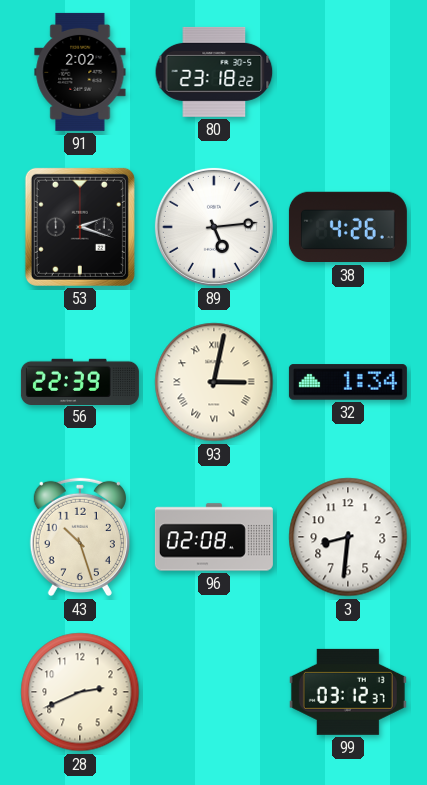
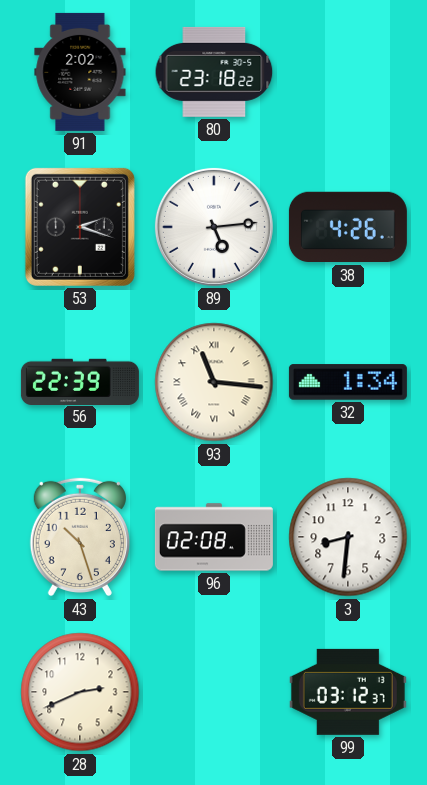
93: 3:02 -> 11:16 (214, 382)
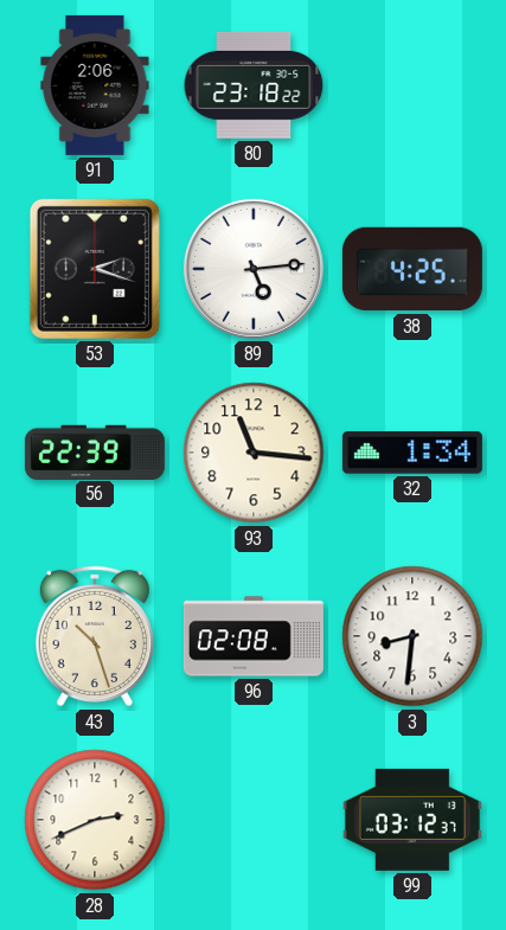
91: 2:02 -> 2:06 (95, 85)
38: 4:26 -> 4:25 (412, 269)
93 numerals: Roman -> Arabic (254, 453)
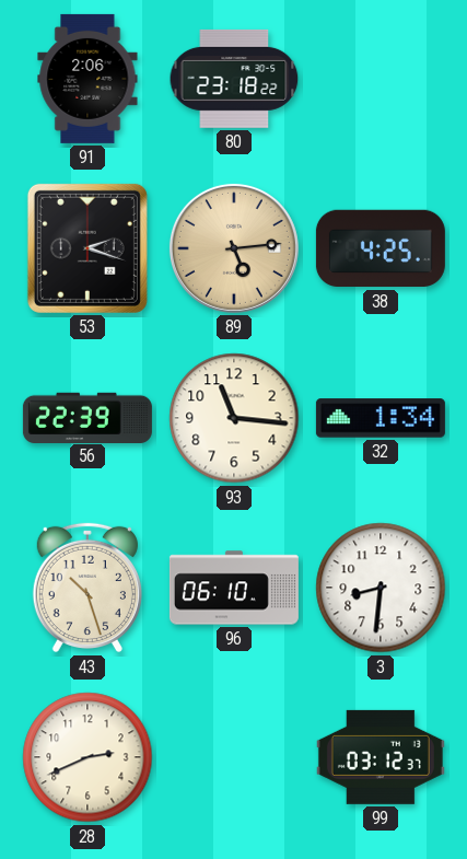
89 dial: white -> champagne (234, 248)
96: 02:08 -> 06:10 (234, 588)
